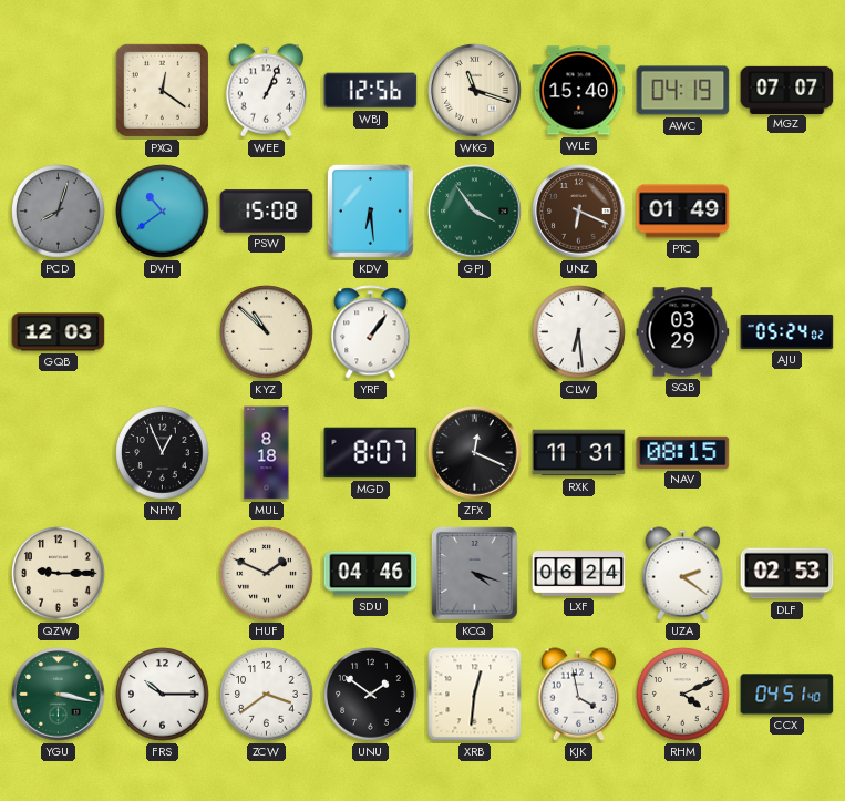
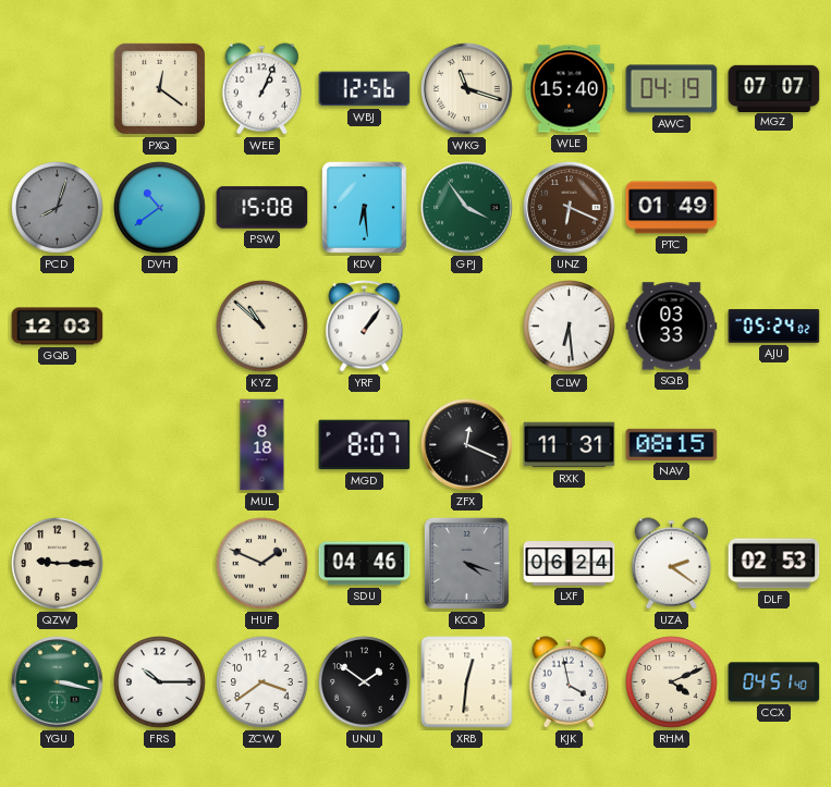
SQB: 03:29 -> 03:33 (672, 327)
NHY: 12:56 -> none (163, 453)
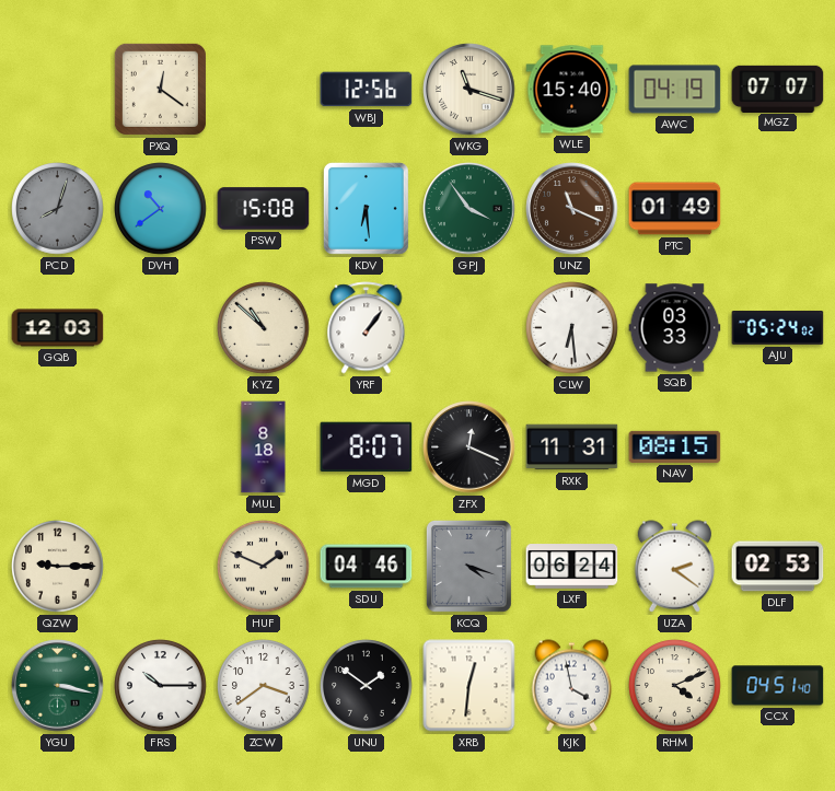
WEE: 1:04 -> none (262, 89)
UNZ: 6:19 -> 11:19 (572, 209)
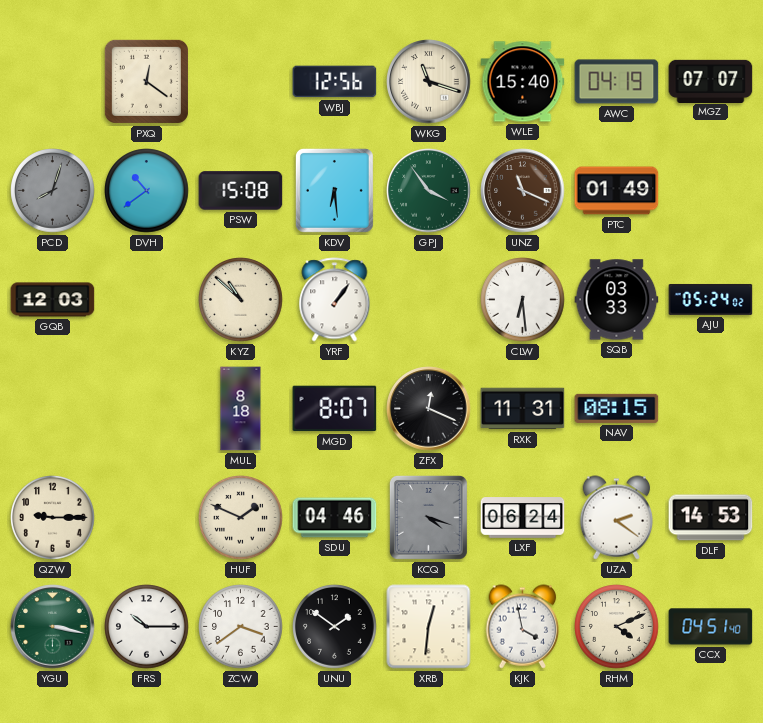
DLF: 02:53 -> 14:53 (711, 518)
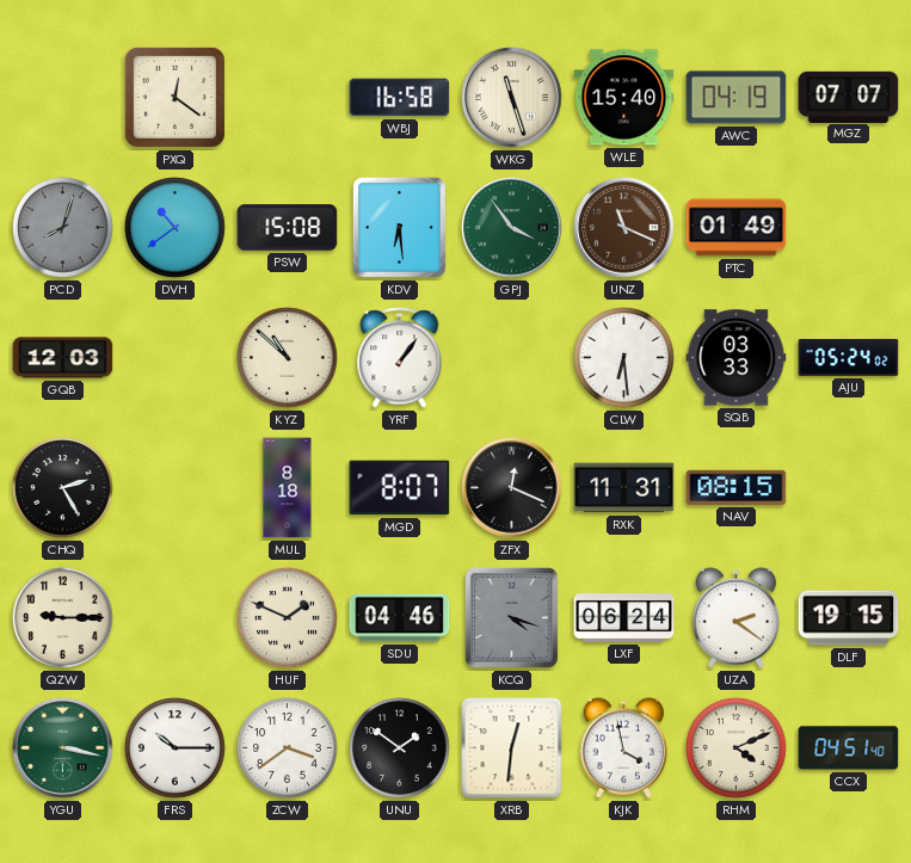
WBJ: 12:56 -> 16:58 (400, 98)
WKG: 11:18 -> 11:27 (512, 98)
CHQ: none -> 2:25 (63, 488)
DLF: 14:53 -> 19:15 (849, 618)
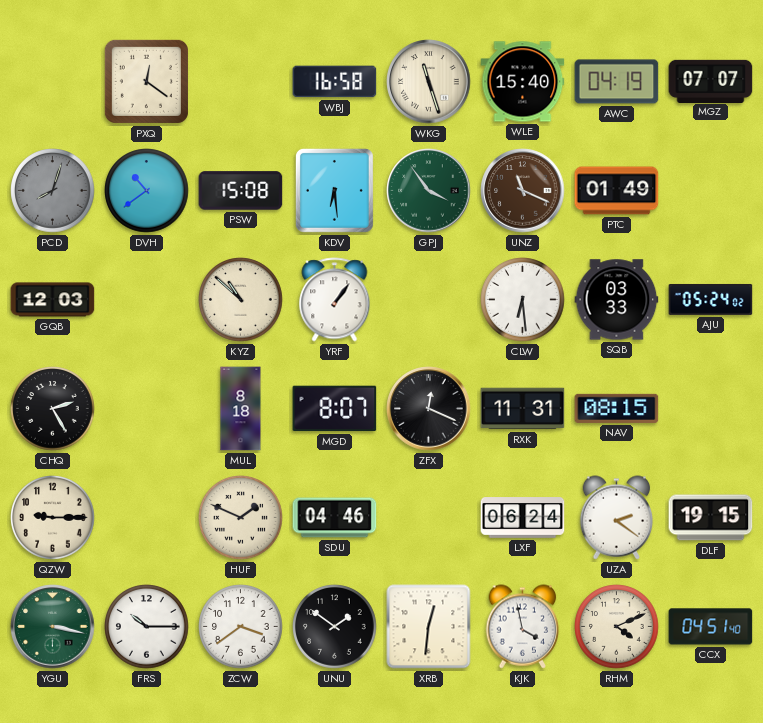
KCQ: 4:18 -> none (511, 617)
